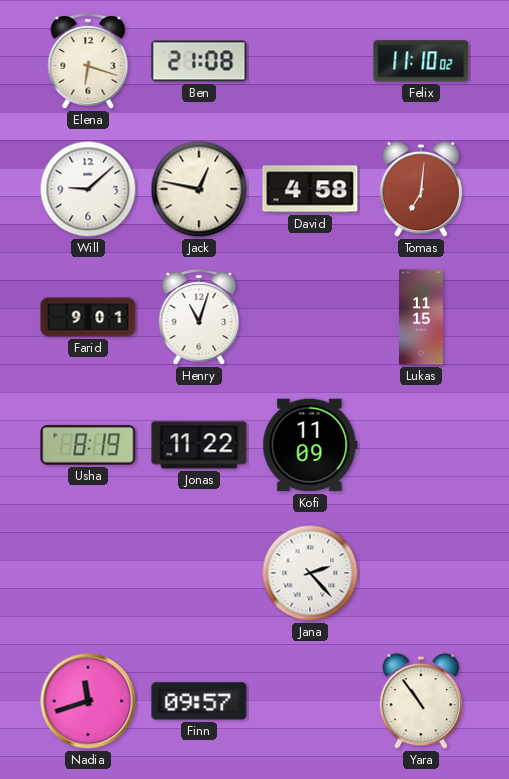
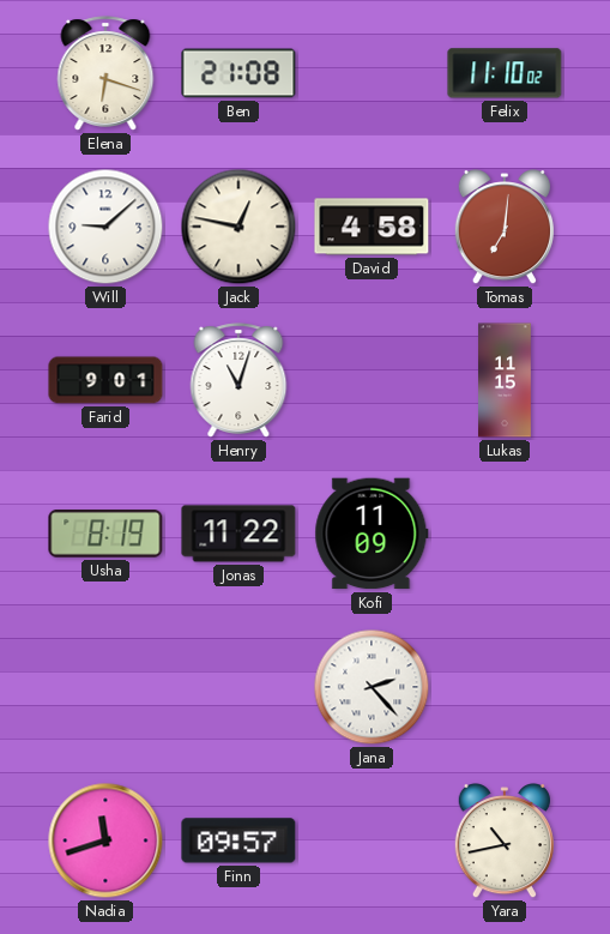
Yara: 10:54 -> 10:43 (505, 842)
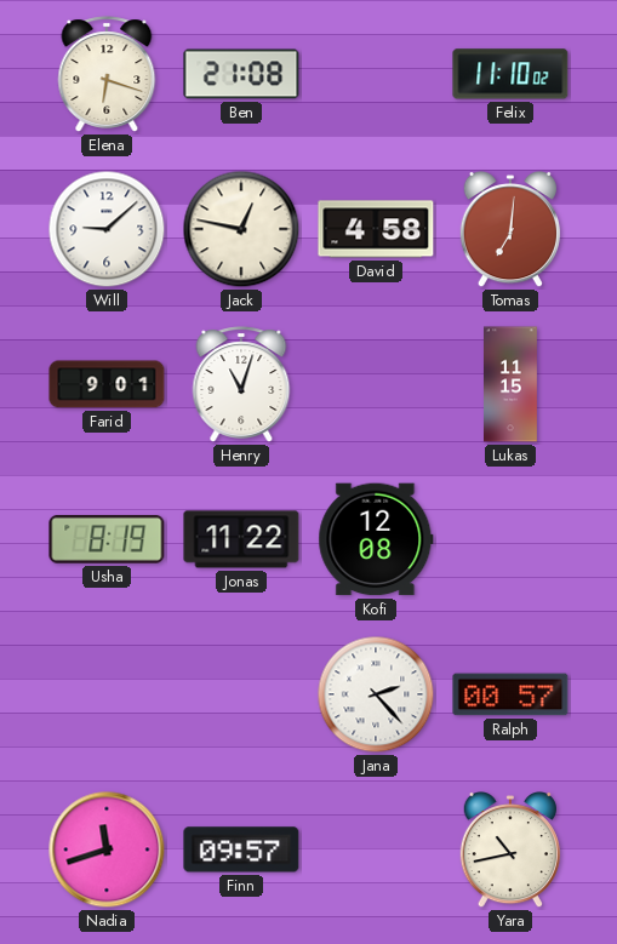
Kofi: 11:09 -> 12:08 (376, 539)
Ralph: none -> 00:57 (510, 694)
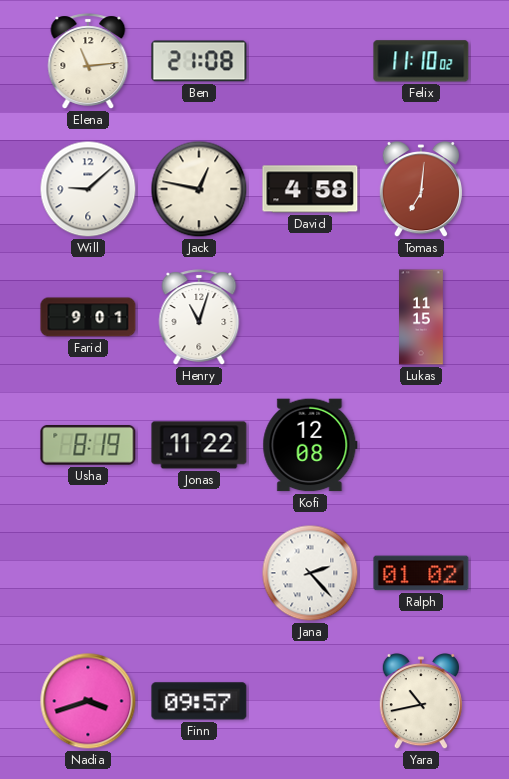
Elena: 6:18 -> 11:14 (88, 61)
Ralph: 00:57 -> 01:02 (421, 573)
Nadia: 11:42 -> 3:42 (88, 701)
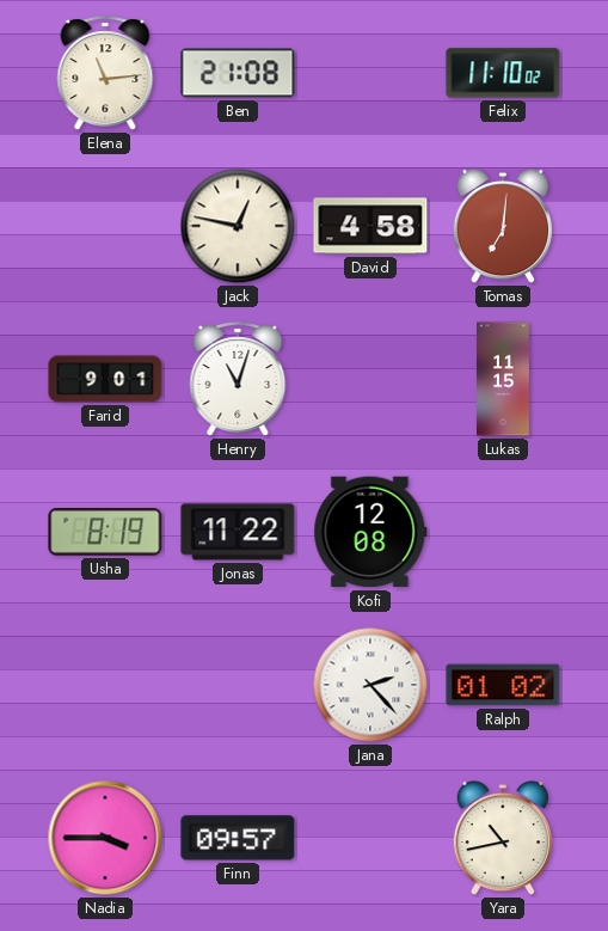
Will: 9:08 -> none (88, 189)
Nadia: 3:42 -> 3:45 (105, 838)
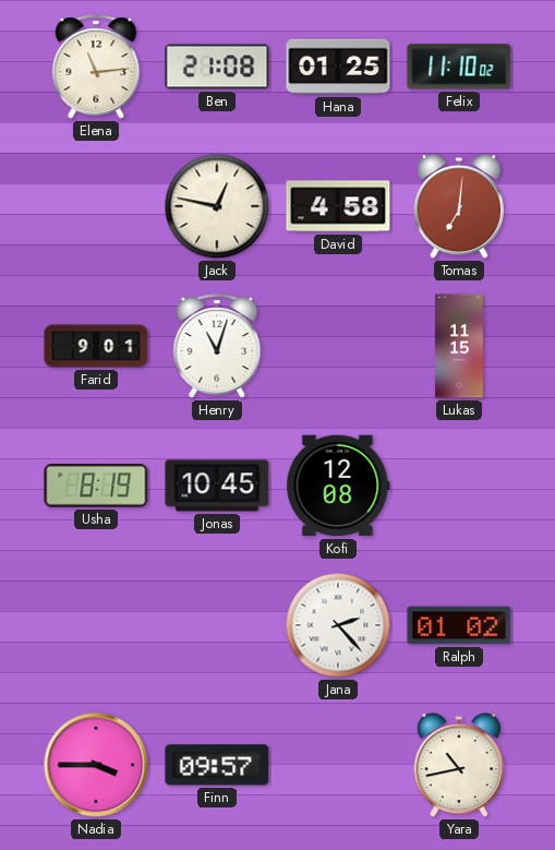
Hana: none -> 01:25 (338, 67)
Jonas: 11:22 -> 10:45 (217, 486)
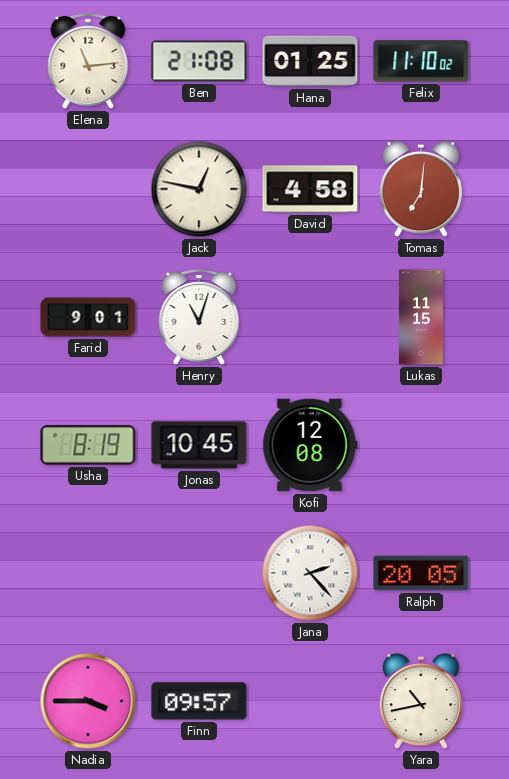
Ralph: 01:02 -> 20:05 (421, 573)
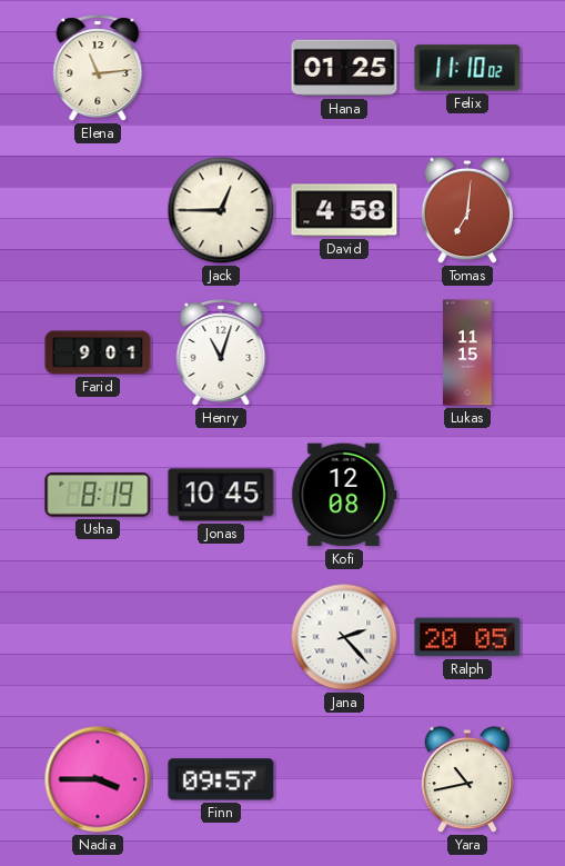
Ben: 21:08 -> none (199, 61)
Jack: 12:47 -> 12:45 (221, 210)
